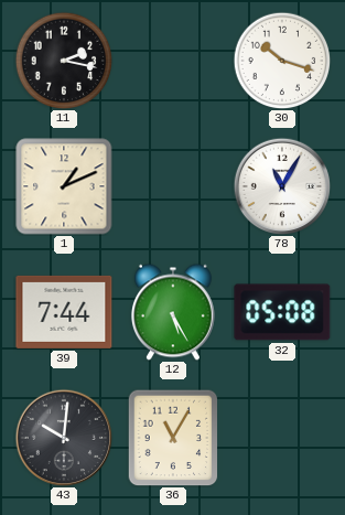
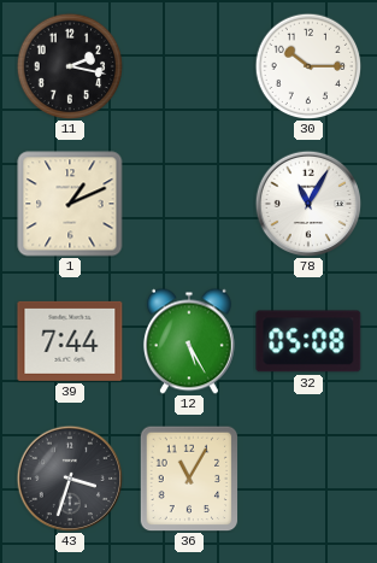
30: 10:18 -> 10:15 (308, 66)
43: 10:01 -> 3:33 (70, 479)
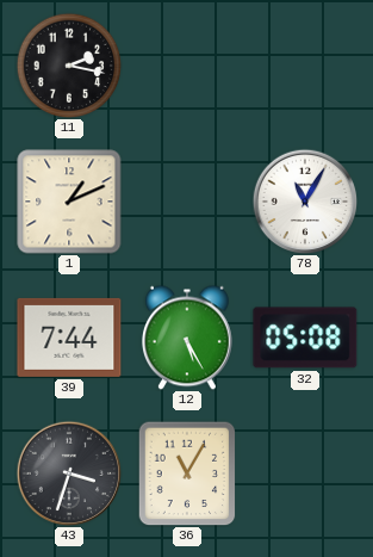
30: 10:15 -> none (308, 66)
